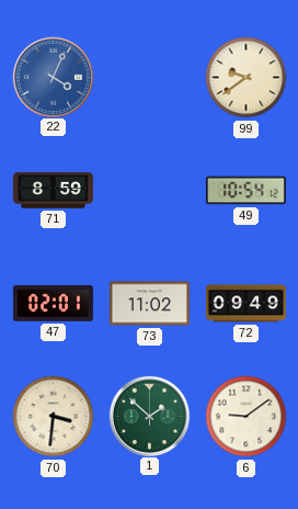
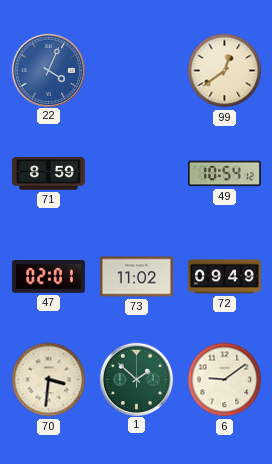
99: 9:39 -> 12:39 (225, 71)
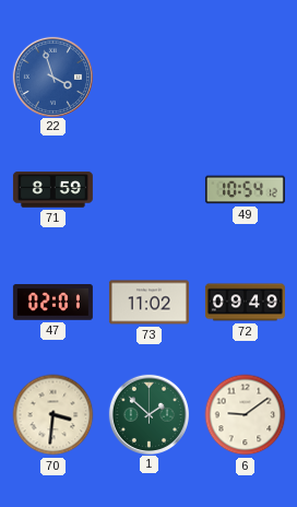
22: 4:04 -> 3:57 (52, 76)
99: 12:39 -> none (225, 71)
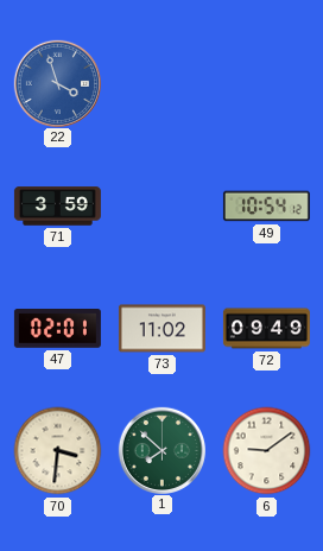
71: 8:59 -> 3:59 (57, 207)
1: 1:52 -> 7:52 (161, 450)
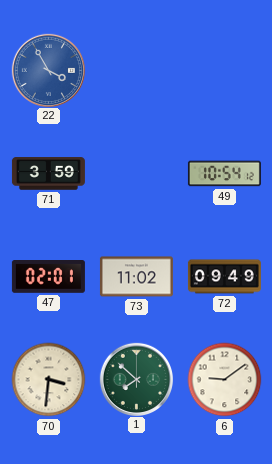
22: 3:57 -> 3:55 (48, 70)
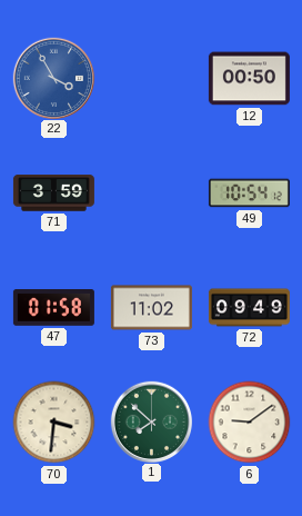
12: none -> 00:50 (249, 79)
47: 02:01 -> 01:58 (53, 308)
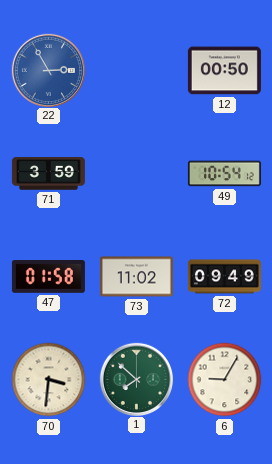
22: 3:55 -> 2:55 (48, 70)
6: 9:09 -> 9:05 (225, 380)
